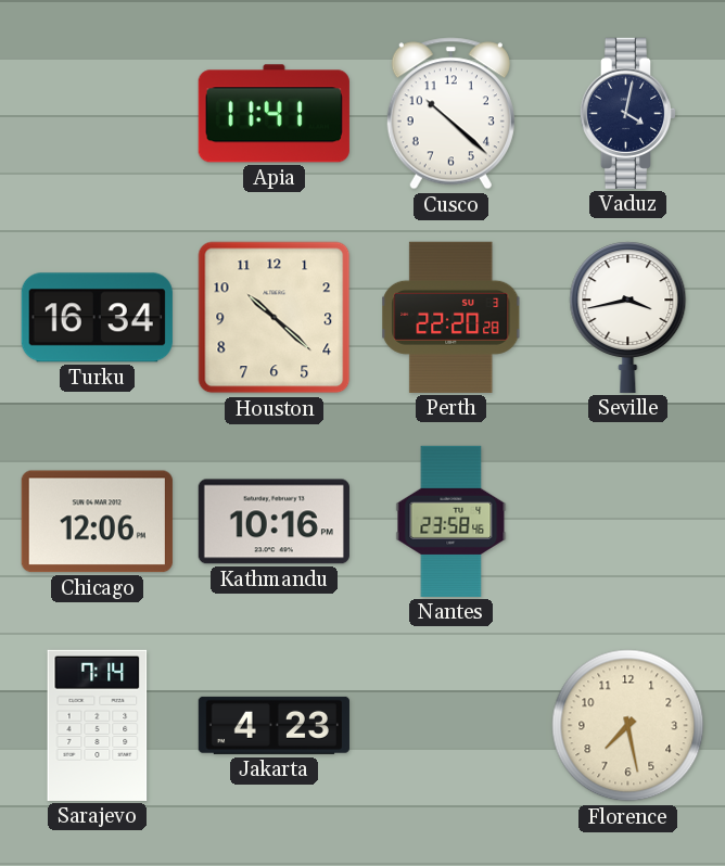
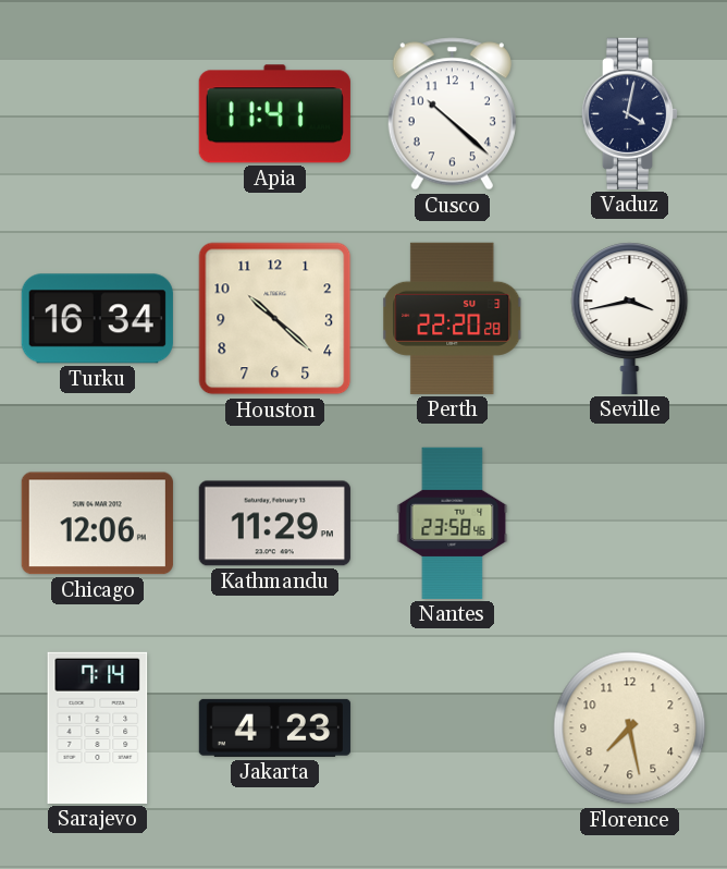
Kathmandu: 10:16 -> 11:29 (274, 524)
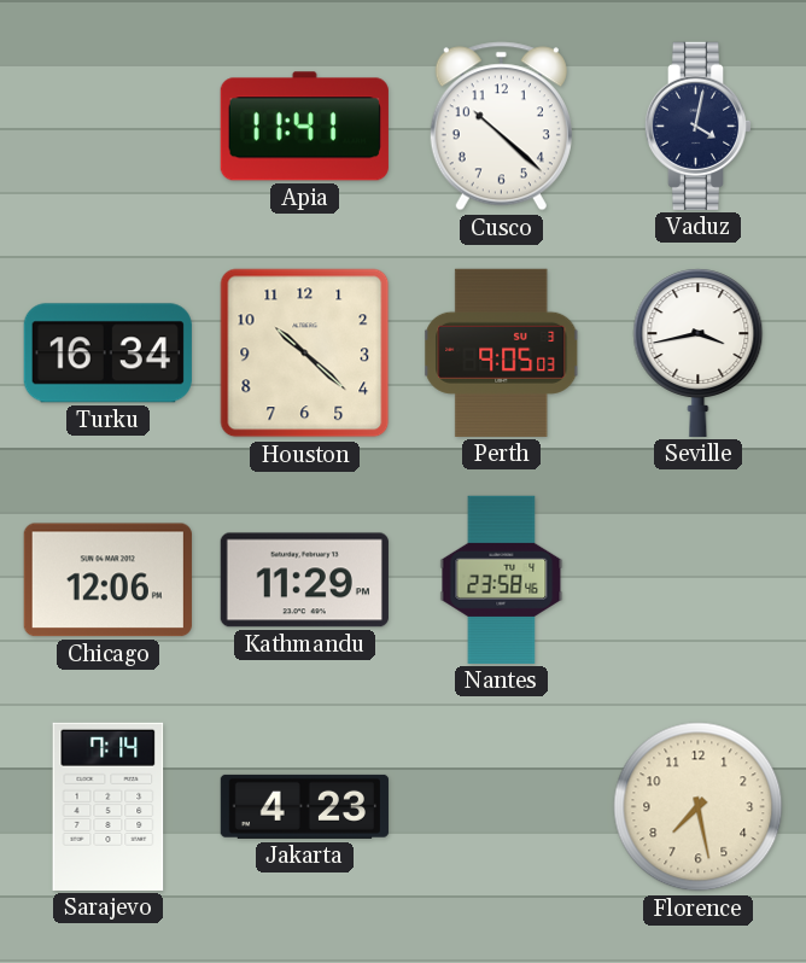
Perth: 22:20 -> 9:05 (502, 352)
